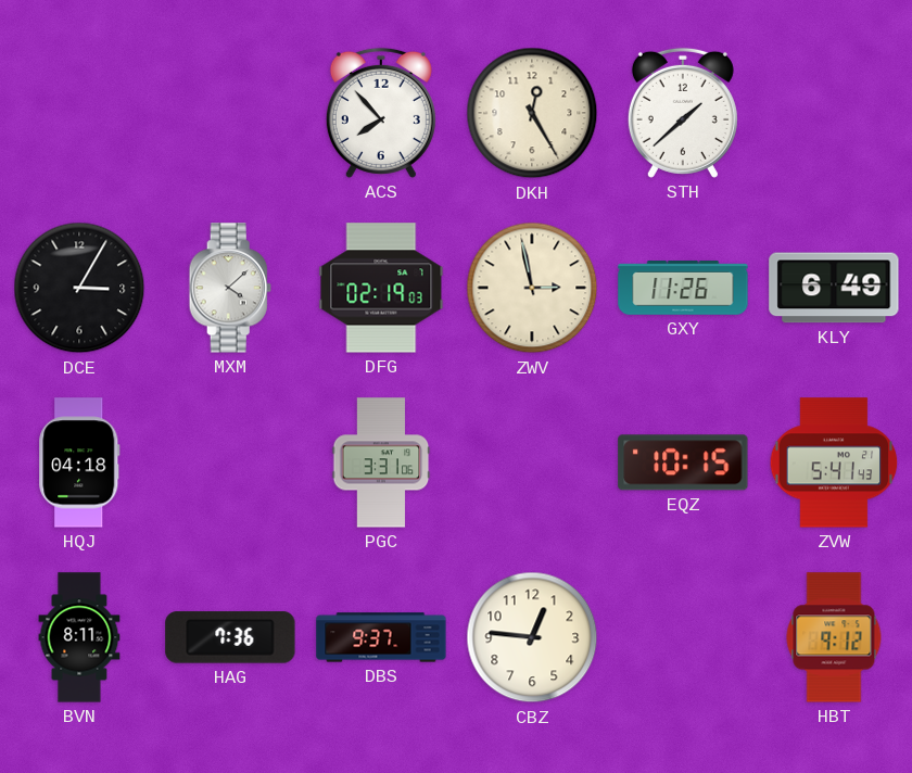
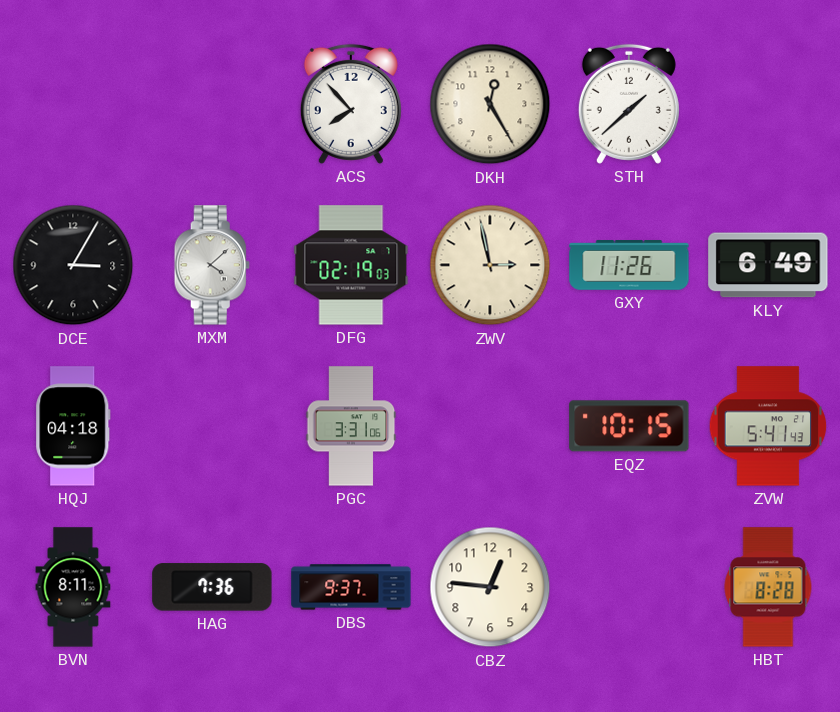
HBT: 9:12 -> 8:28 (768, 587)
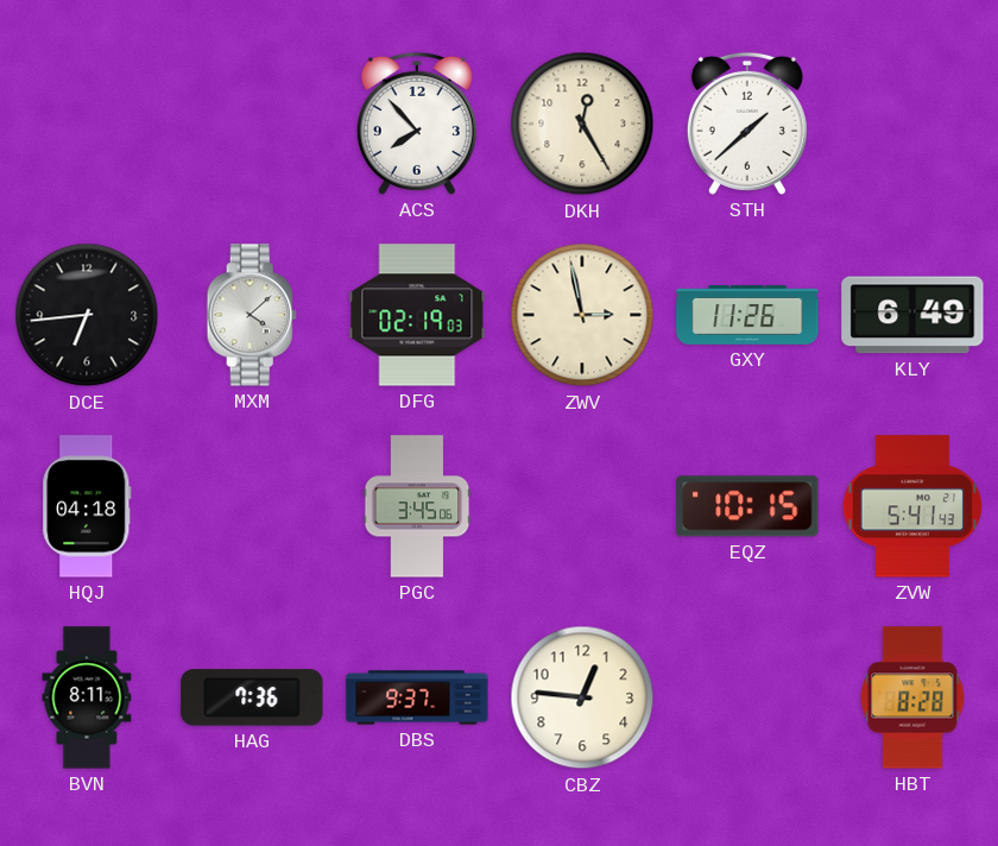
DCE: 3:05 -> 6:44 (87, 315)
PGC: 3:31 -> 3:45 (417, 506)
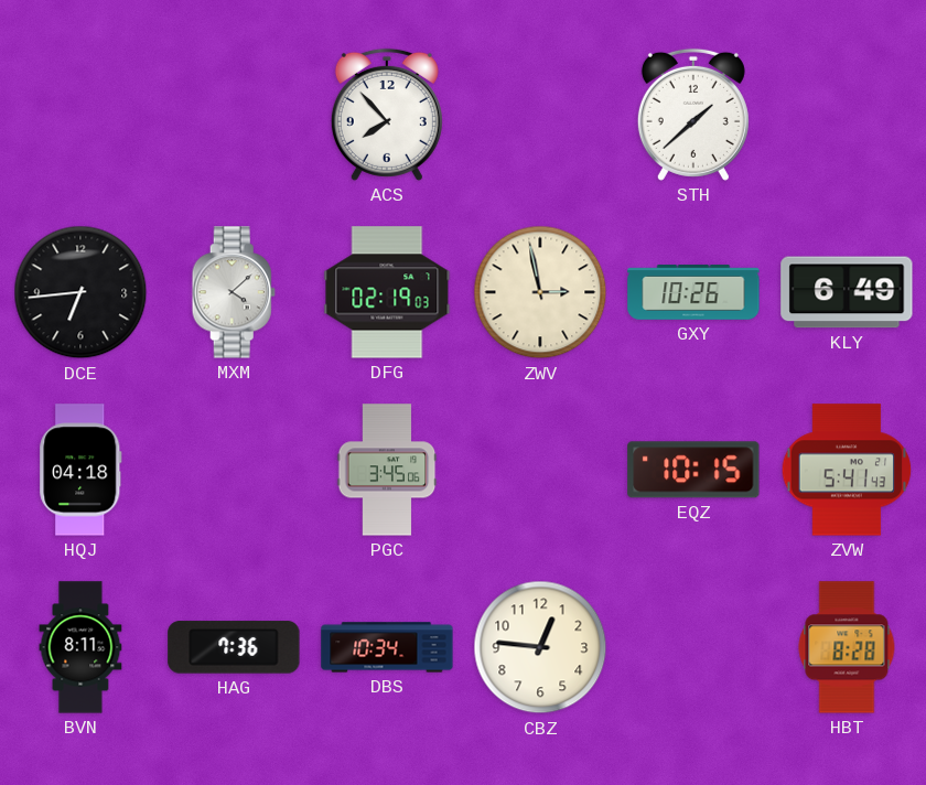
DKH: 12:25 -> none (582, 124)
GXY: 11:26 -> 10:26 (693, 292)
DBS: 9:37 -> 10:34 (387, 647)
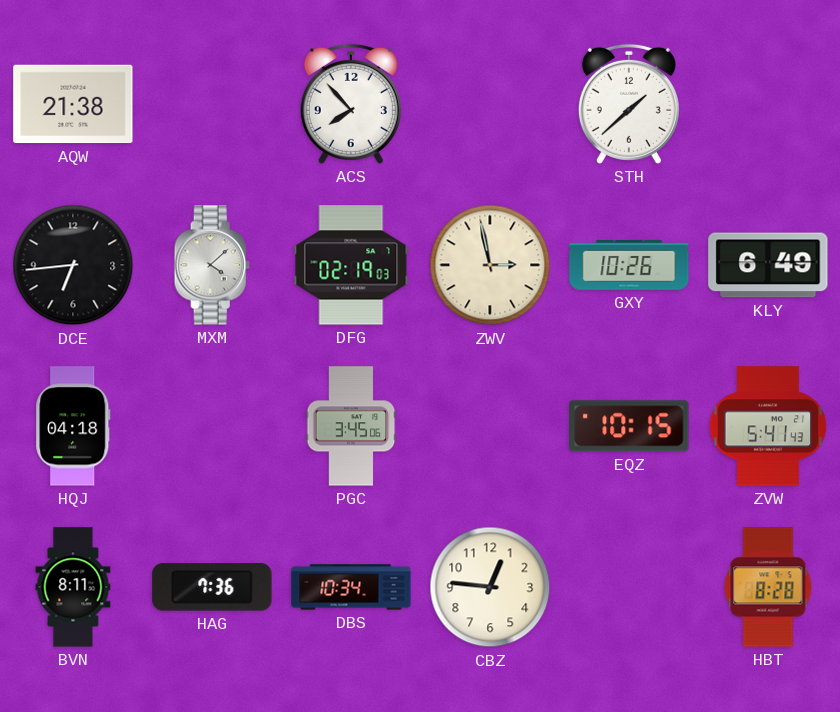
AQW: none -> 21:38 (73, 104)
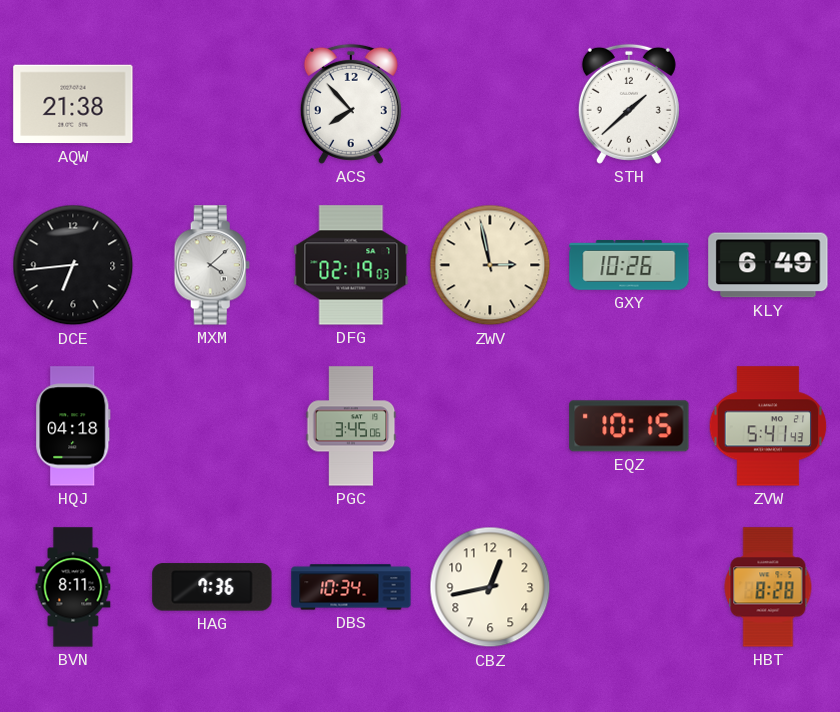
CBZ: 12:46 -> 12:43 (490, 587)
